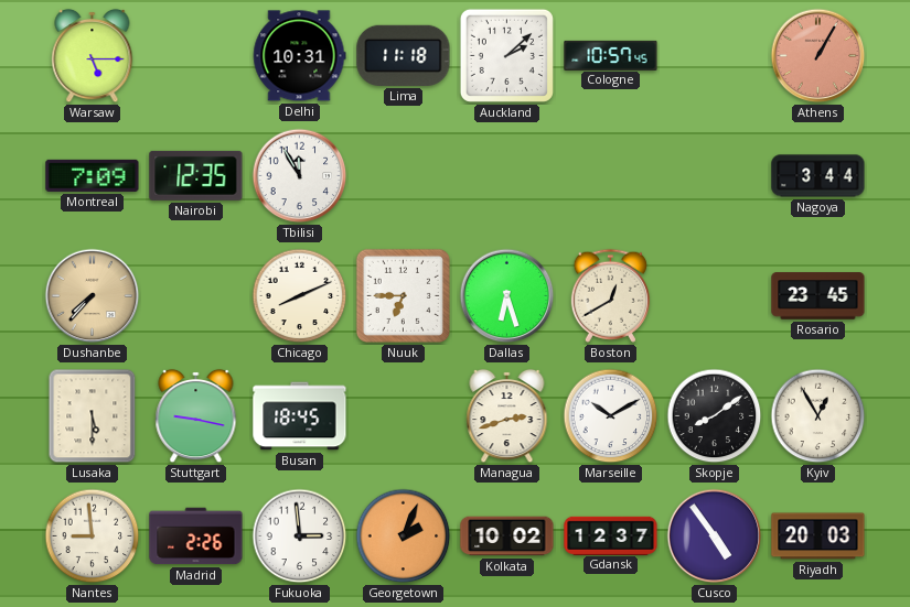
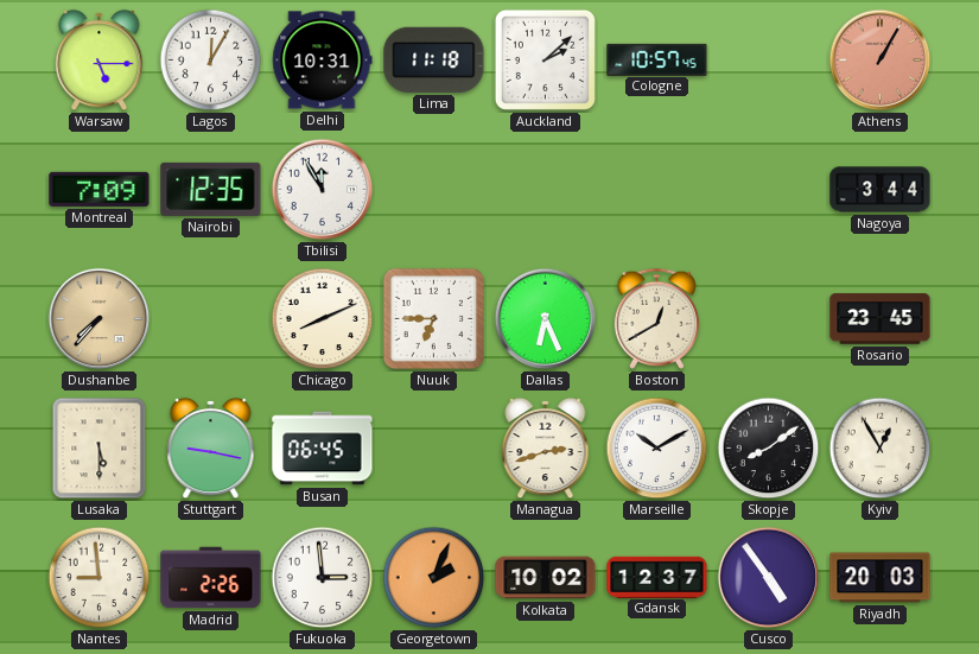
Lagos: none -> 12:05 (211, 61)
Dallas: 6:27 -> 6:26 (546, 319)
Busan: 18:45 -> 06:45 (323, 449)
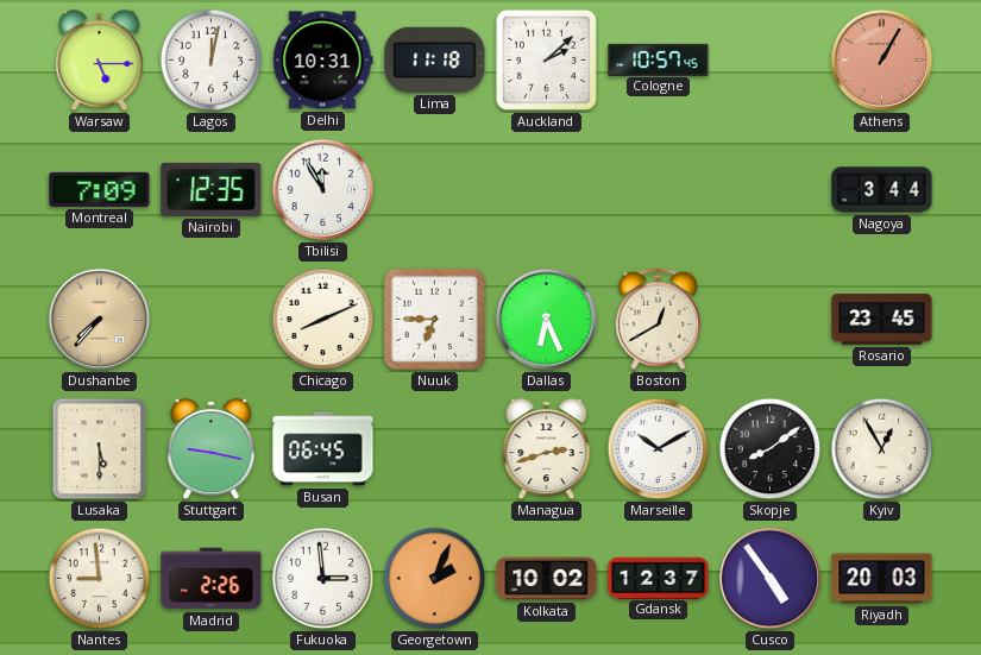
Lagos: 12:05 -> 12:02 (212, 61)
